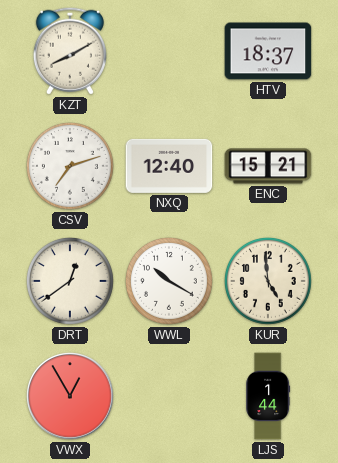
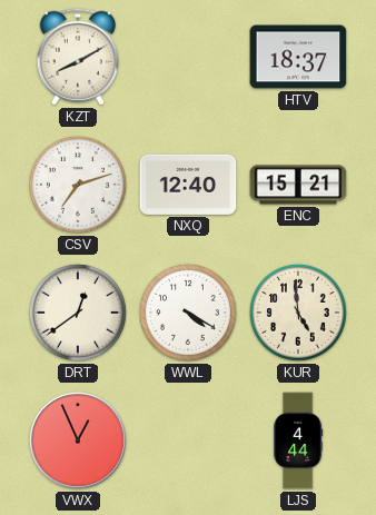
WWL: 10:20 -> 4:20 (188, 313)
VWX: 12:55 -> 12:56 (79, 442)
LJS: 1:44 -> 4:44 (298, 440)
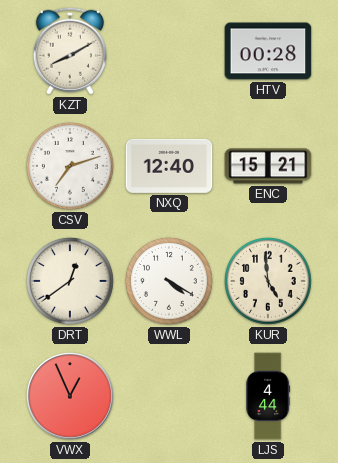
HTV: 18:37 -> 00:28 (268, 51)
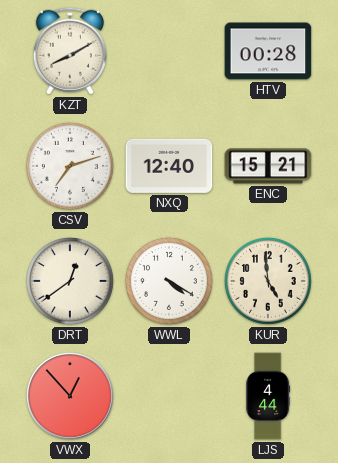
VWX: 12:56 -> 12:53 (71, 397)
